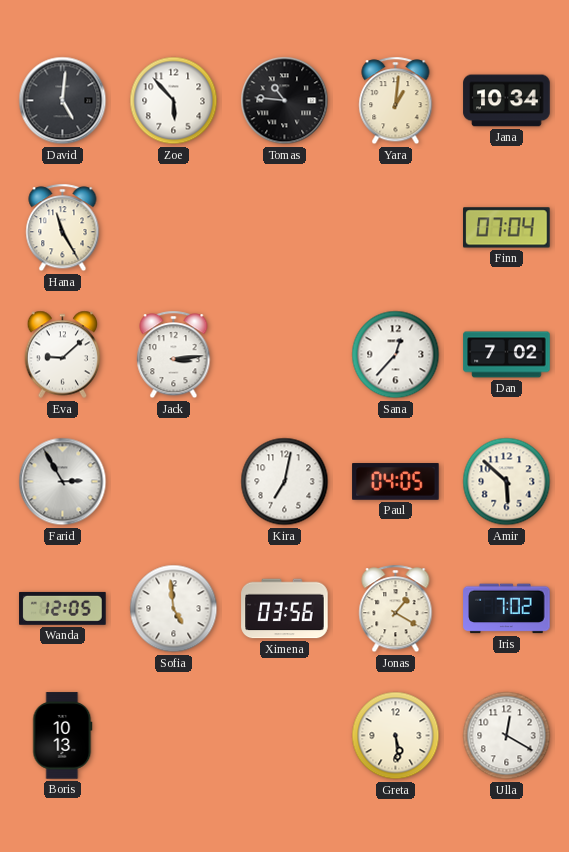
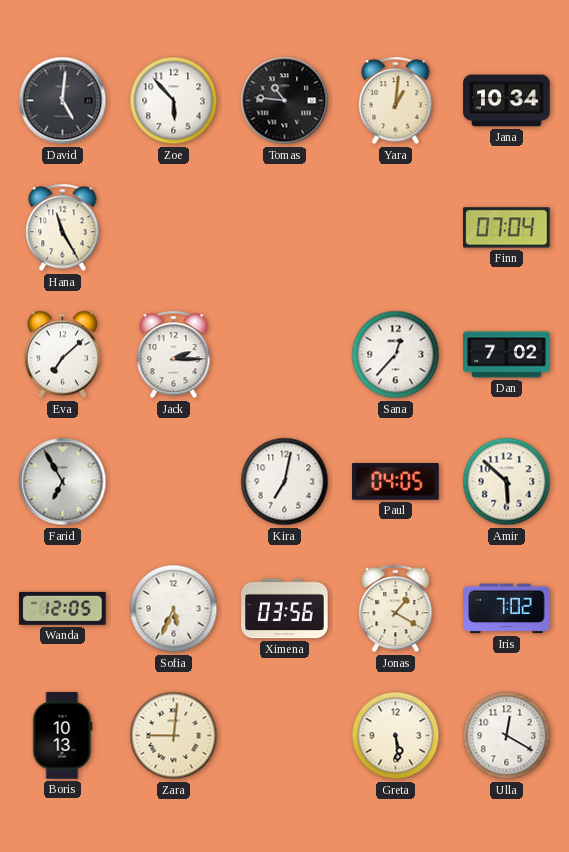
Eva: 9:08 -> 7:08 (63, 355)
Jack: 3:14 -> 2:15 (174, 355)
Farid: 2:55 -> 6:55 (63, 482)
Sofia: 4:59 -> 5:34 (174, 609)
Zara: none -> 9:01 (174, 736)
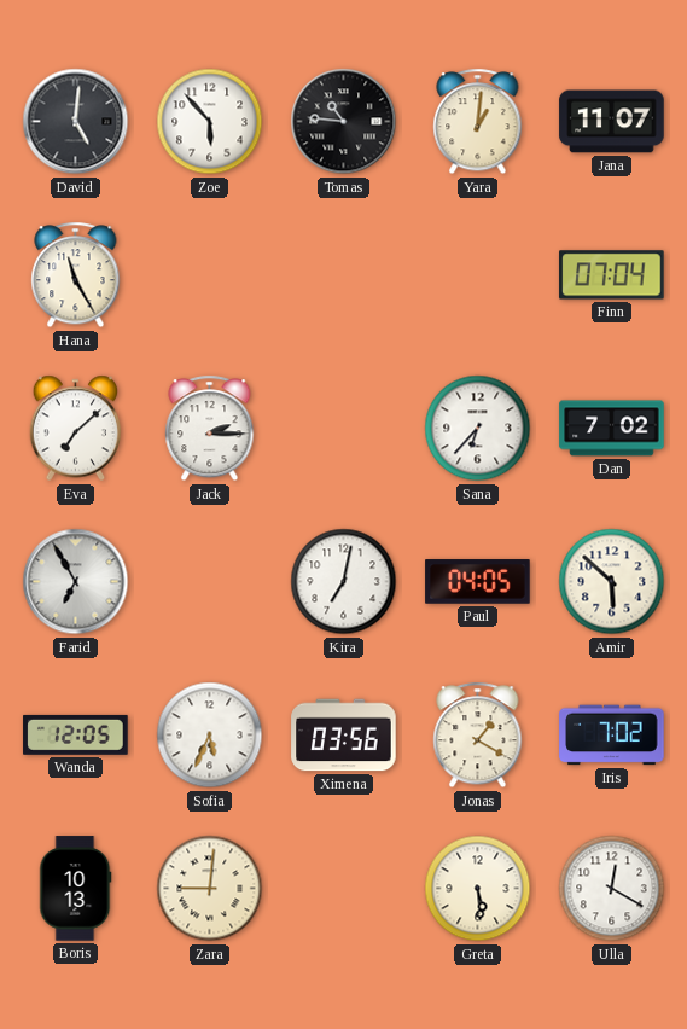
Jana: 10:34 -> 11:07 (612, 122)
Sana: 12:37 -> 6:37 (478, 429)
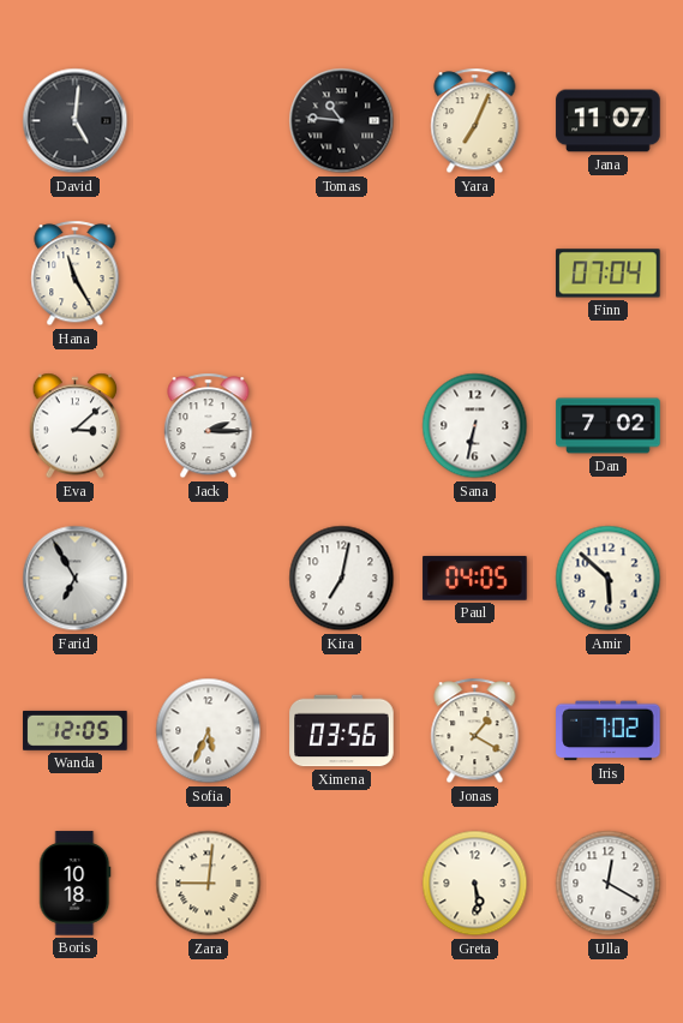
Zoe: 5:53 -> none (210, 122)
Yara: 1:01 -> 7:04 (475, 121)
Eva: 7:08 -> 3:08 (76, 426)
Sana: 6:37 -> 6:32 (475, 426)
Boris: 10:13 -> 10:18 (76, 884)
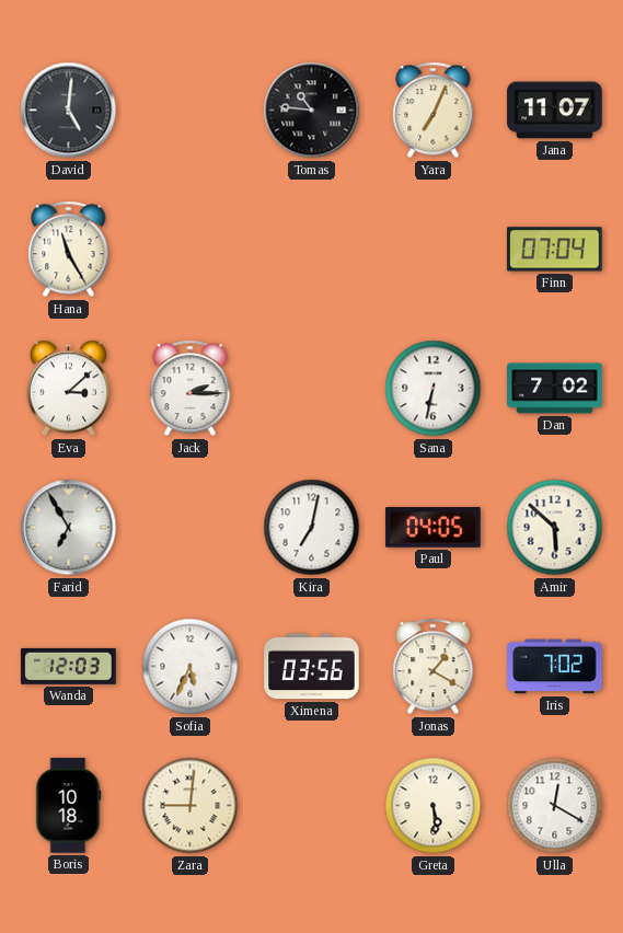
Wanda: 12:05 -> 12:03 (69, 666)
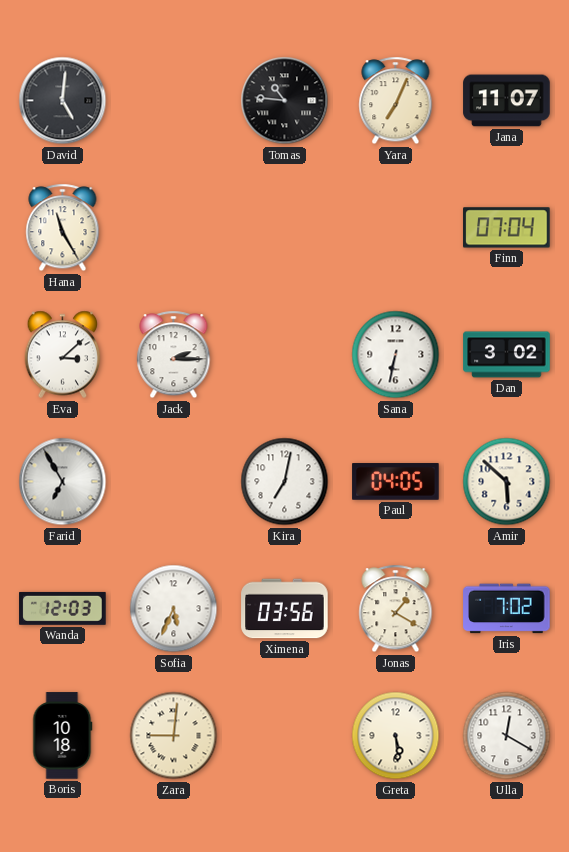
Dan: 7:02 -> 3:02 (507, 355)
